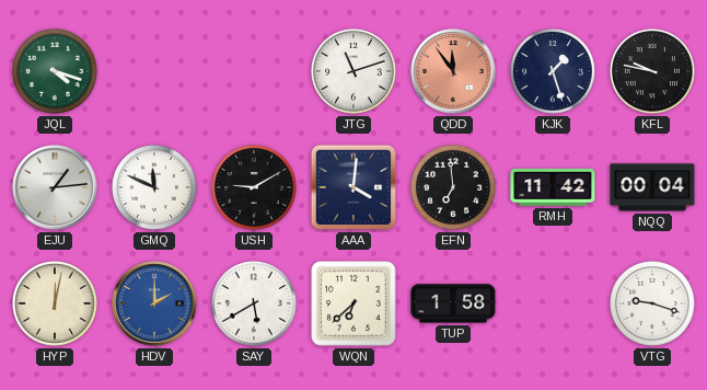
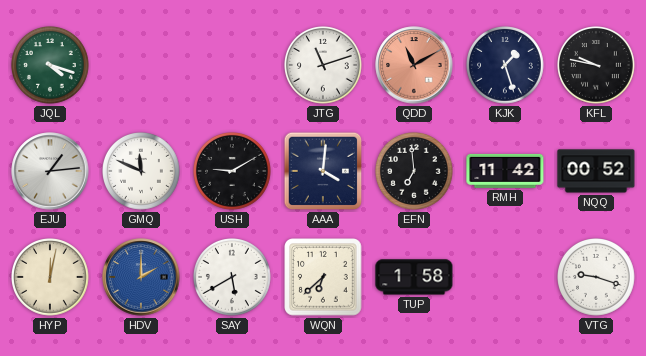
QDD: 11:54 -> 11:10 (414, 65)
NQQ: 00:04 -> 00:52 (596, 171)
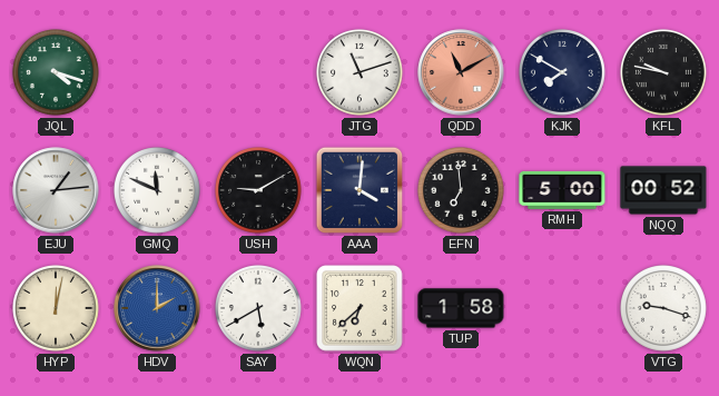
KJK: 1:27 -> 7:50 (563, 73)
RMH: 11:42 -> 5:00 (562, 190)
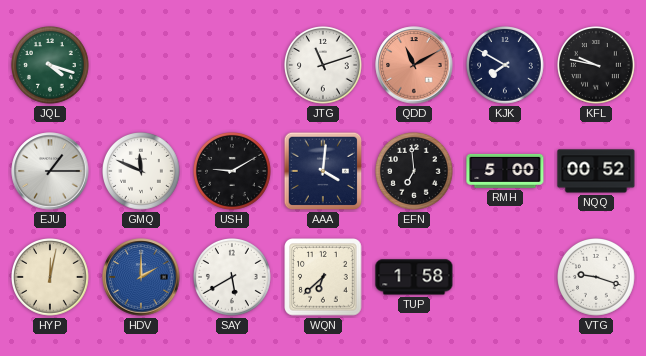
EJU: 1:14 -> 1:15 (50, 171)
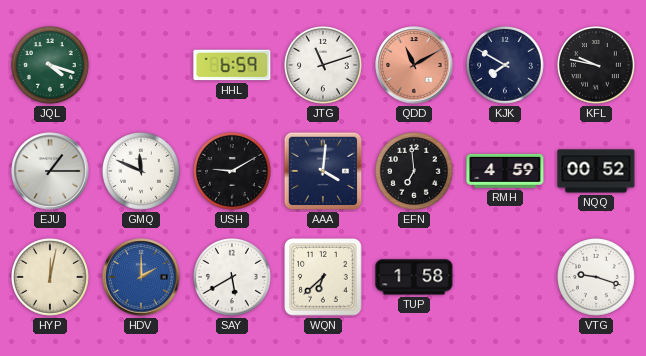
HHL: none -> 6:59 (232, 65)
RMH: 5:00 -> 4:59 (505, 171)
